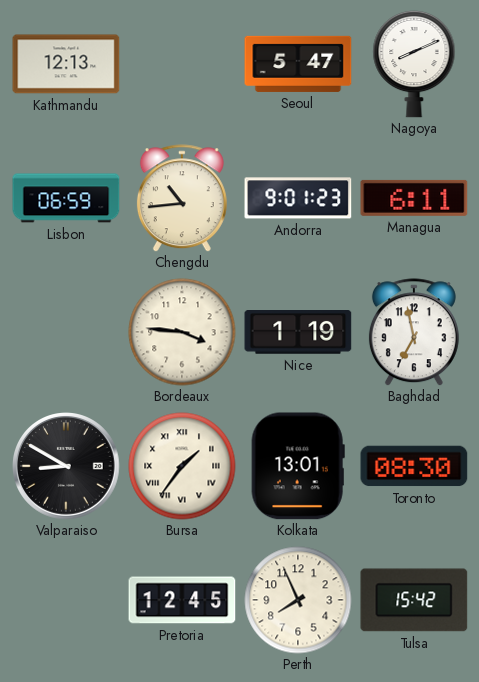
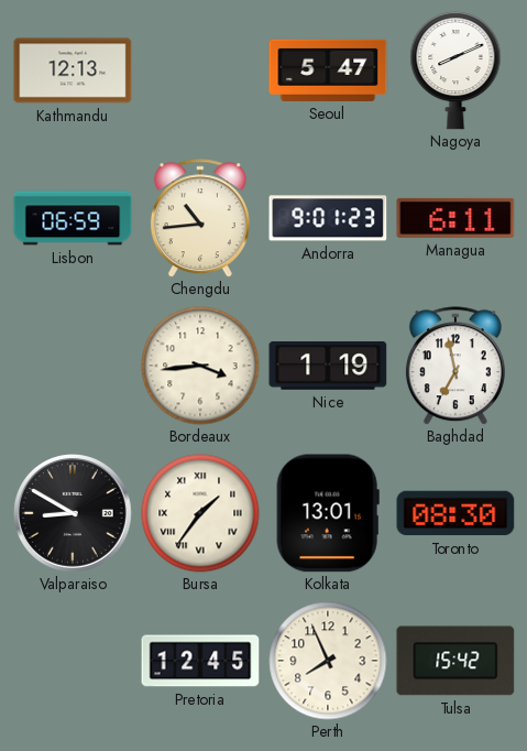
Bordeaux: 3:46 -> 3:44 (200, 366)
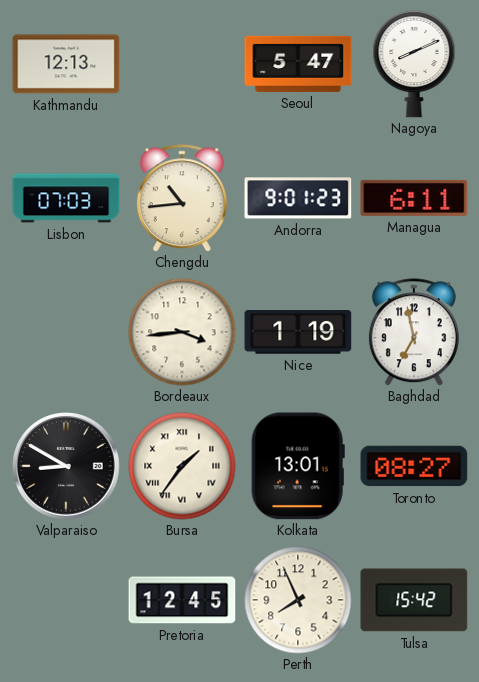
Lisbon: 06:59 -> 07:03 (66, 198)
Toronto: 08:30 -> 08:27 (414, 466)
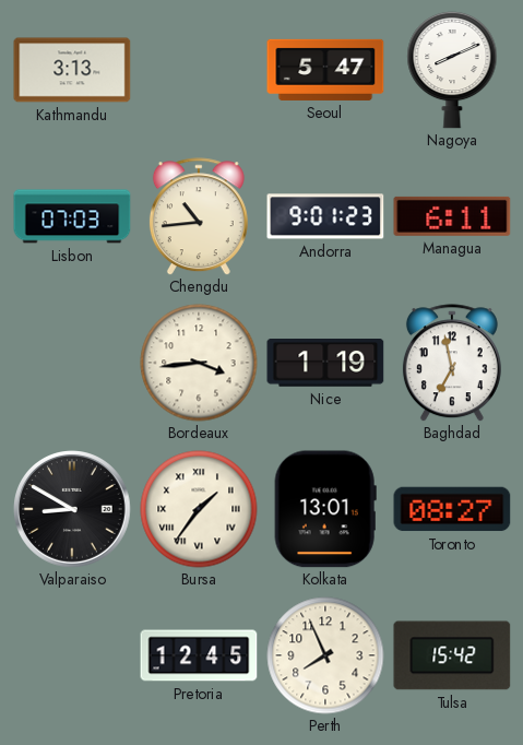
Kathmandu: 12:13 -> 3:13 (72, 70)
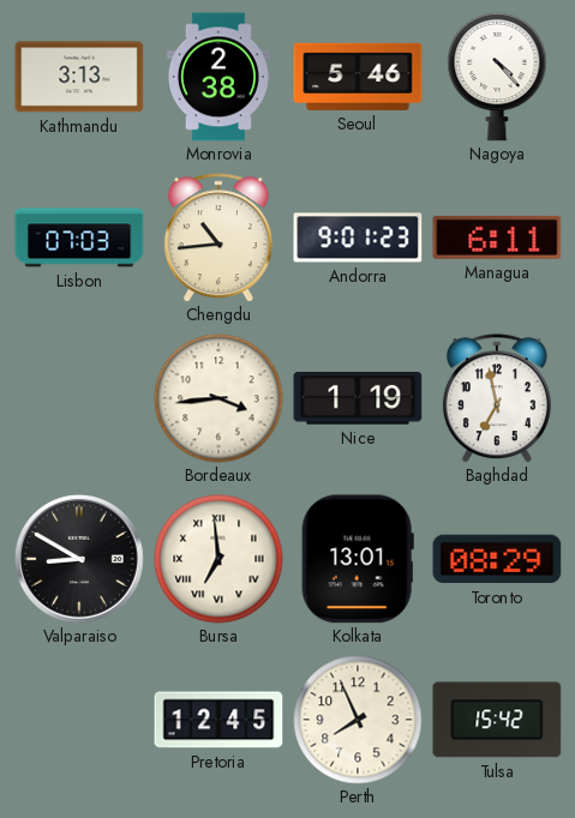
Monrovia: none -> 2:38 (218, 77)
Seoul: 5:47 -> 5:46 (358, 77)
Nagoya: 8:11 -> 4:23 (497, 77)
Bursa: 1:36 -> 6:59 (218, 559)
Toronto: 08:27 -> 08:29 (497, 559)
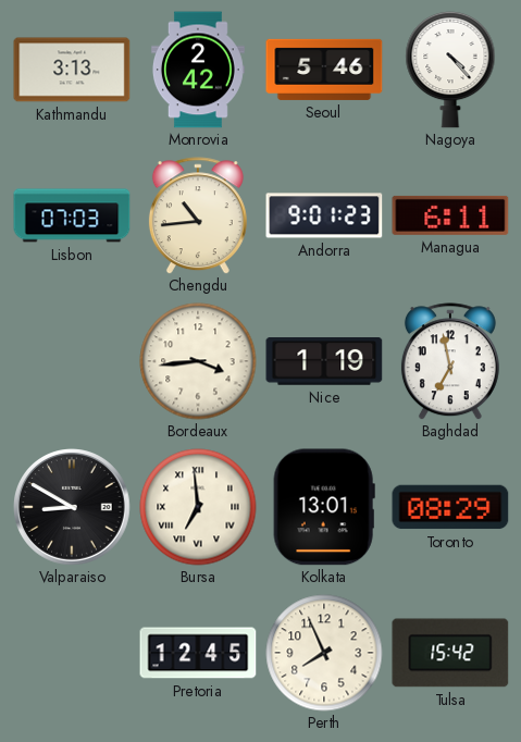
Monrovia: 2:38 -> 2:42 (198, 70)
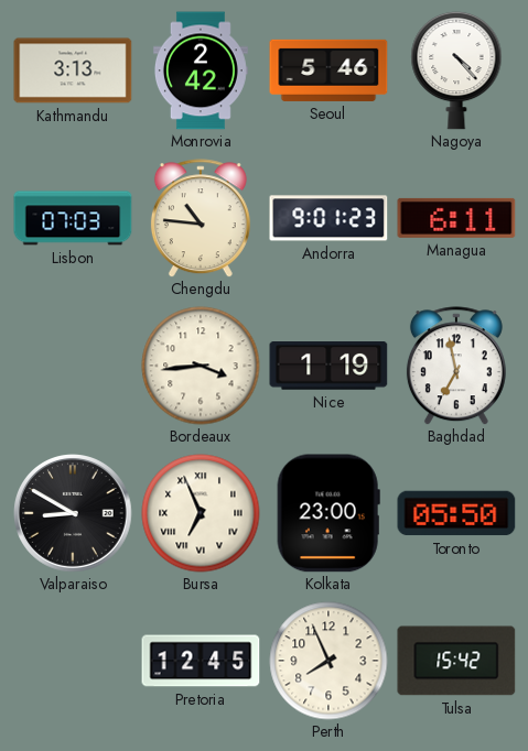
Chengdu: 10:44 -> 10:46 (201, 218)
Bursa: 6:59 -> 6:56 (201, 513)
Kolkata: 13:01 -> 23:00 (328, 513)
Toronto: 08:29 -> 05:50 (456, 513)
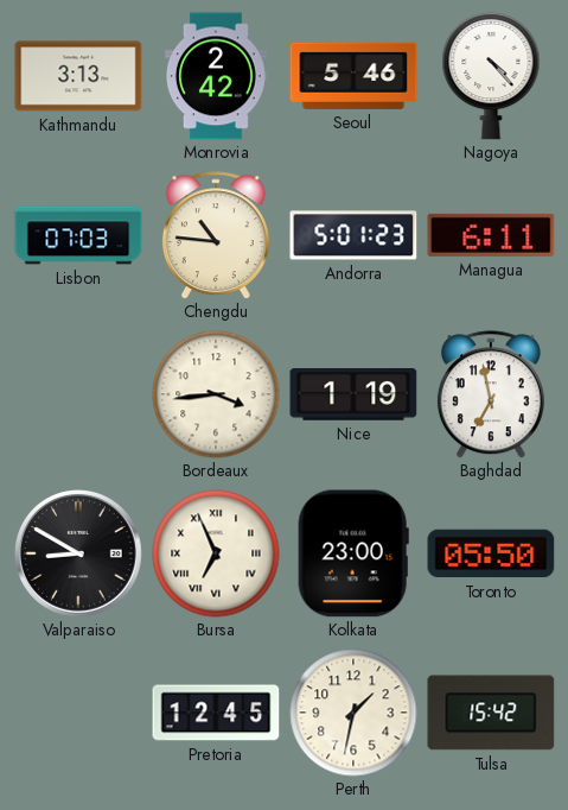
Andorra: 9:01 -> 5:01 (353, 235)
Perth: 7:56 -> 1:32 (353, 713)
